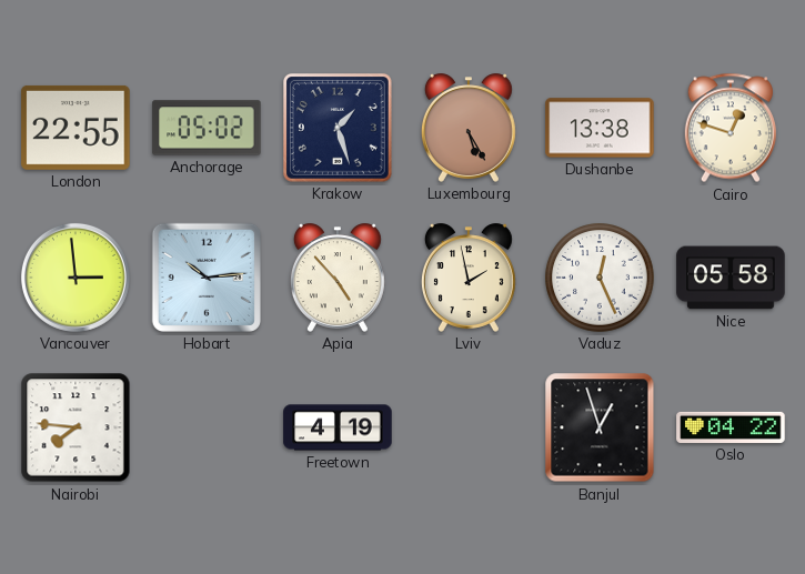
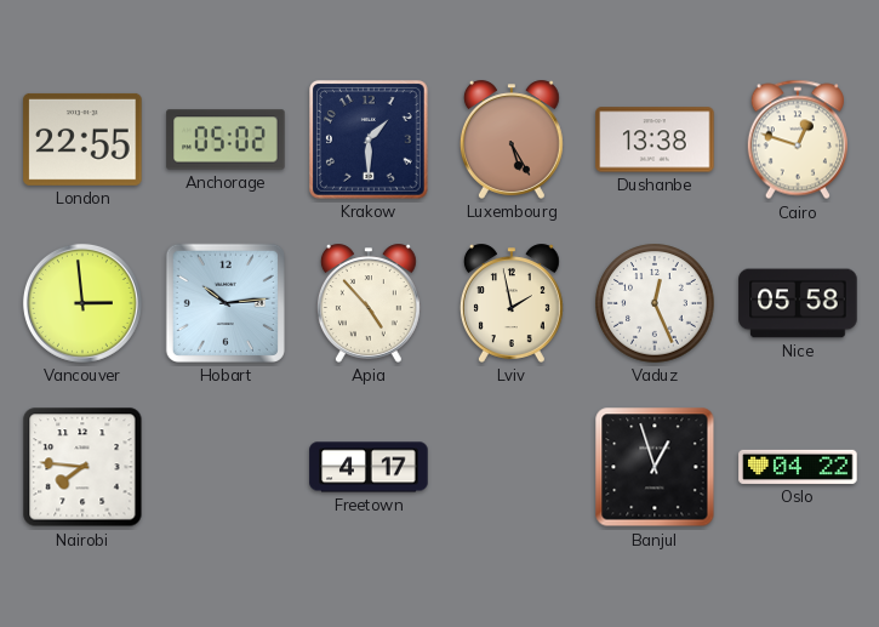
Krakow: 1:27 -> 1:30 (370, 141)
Freetown: 4:19 -> 4:17 (369, 467)
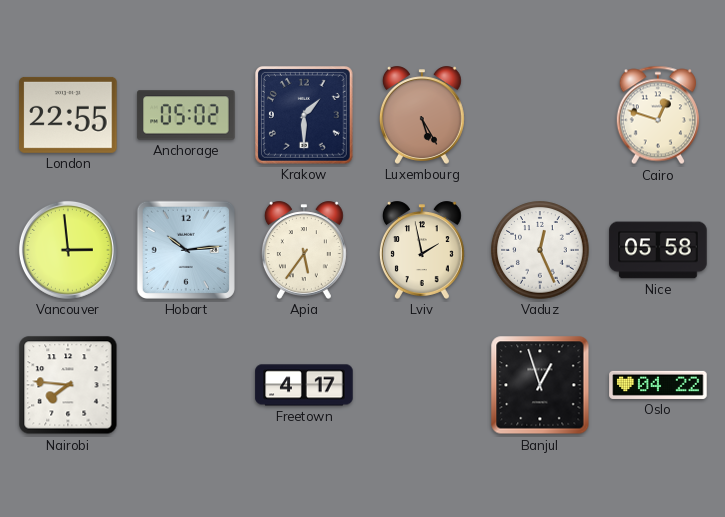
Dushanbe: 13:38 -> none (655, 139)
Apia: 4:53 -> 5:36 (304, 250)
